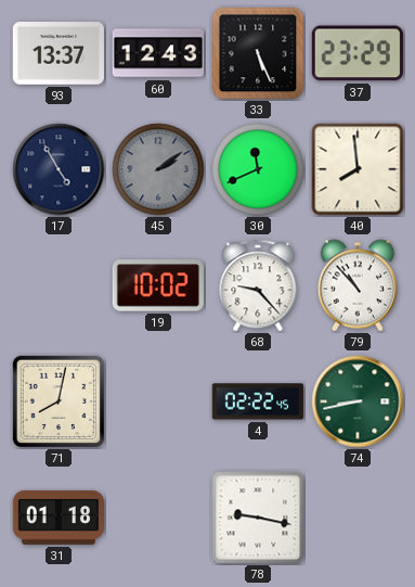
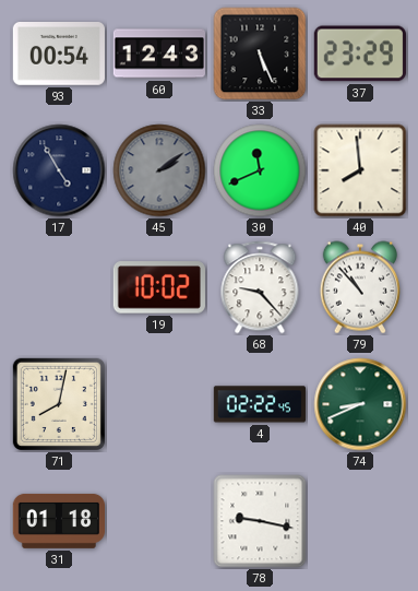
93: 13:37 -> 00:54 (59, 54)
74: 8:43 -> 8:41 (360, 404)
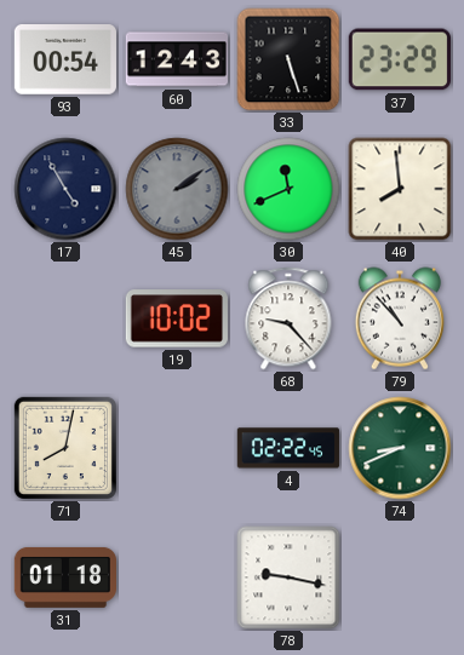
33: 5:26 -> 5:27 (288, 59)
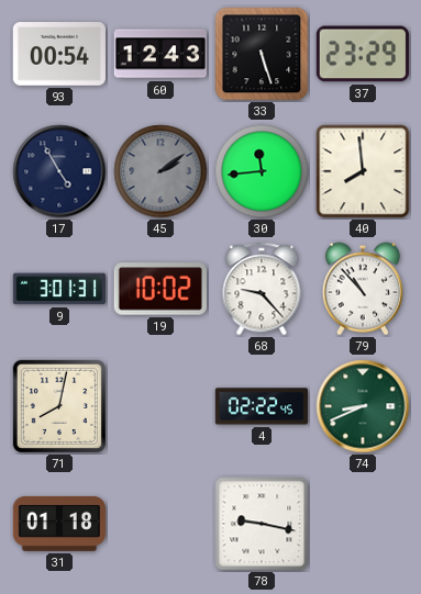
30: 11:41 -> 11:44 (262, 171)
9: none -> 3:01 (58, 289)
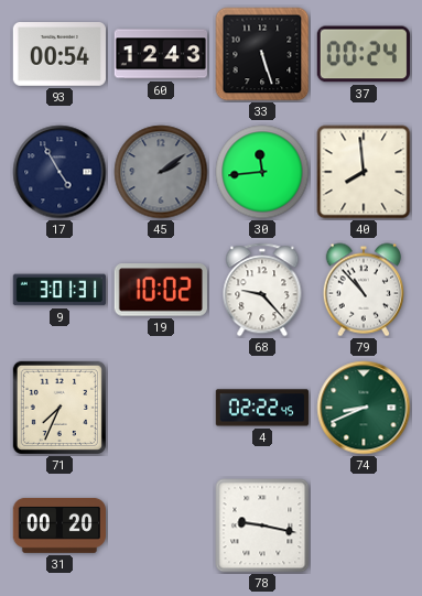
37: 23:29 -> 00:24 (364, 54)
71: 8:02 -> 7:34 (59, 408)
31: 01:18 -> 00:20 (58, 525)
